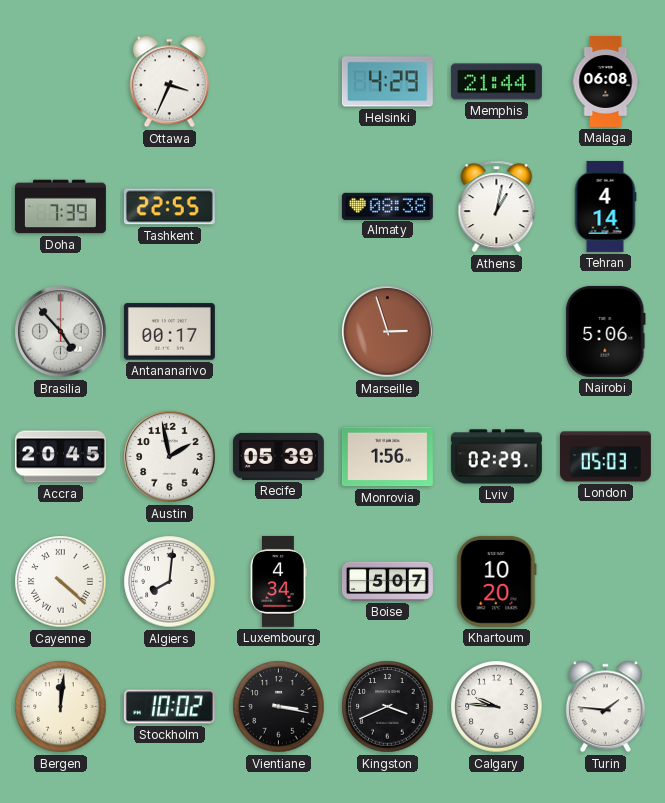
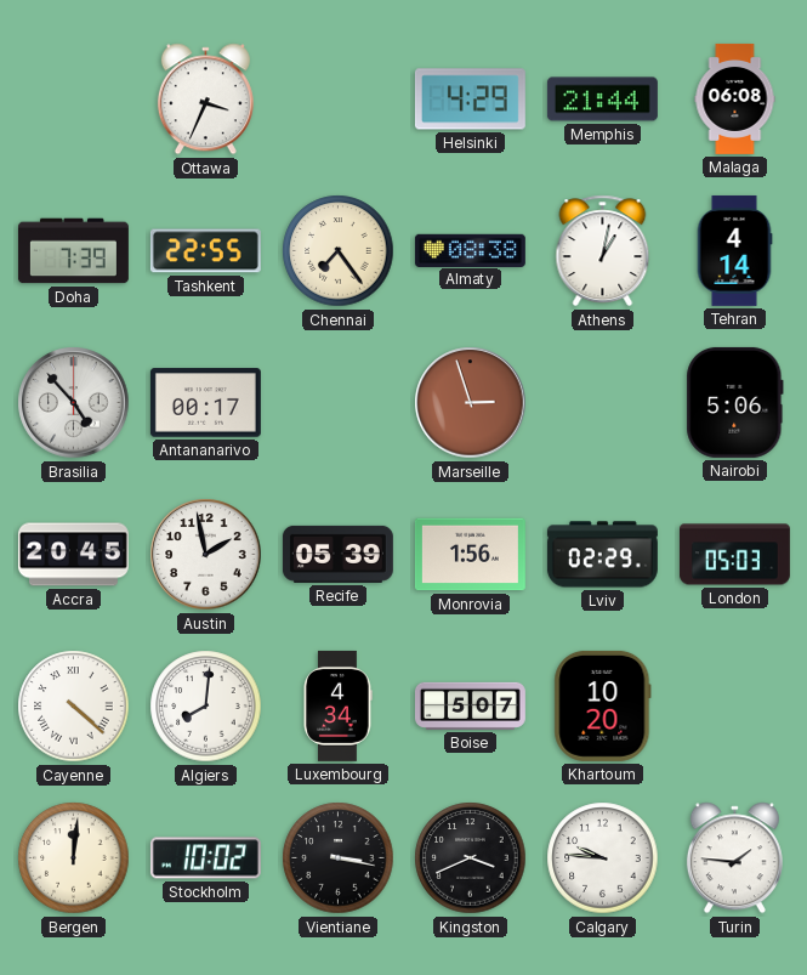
Chennai: none -> 7:24 (339, 251)
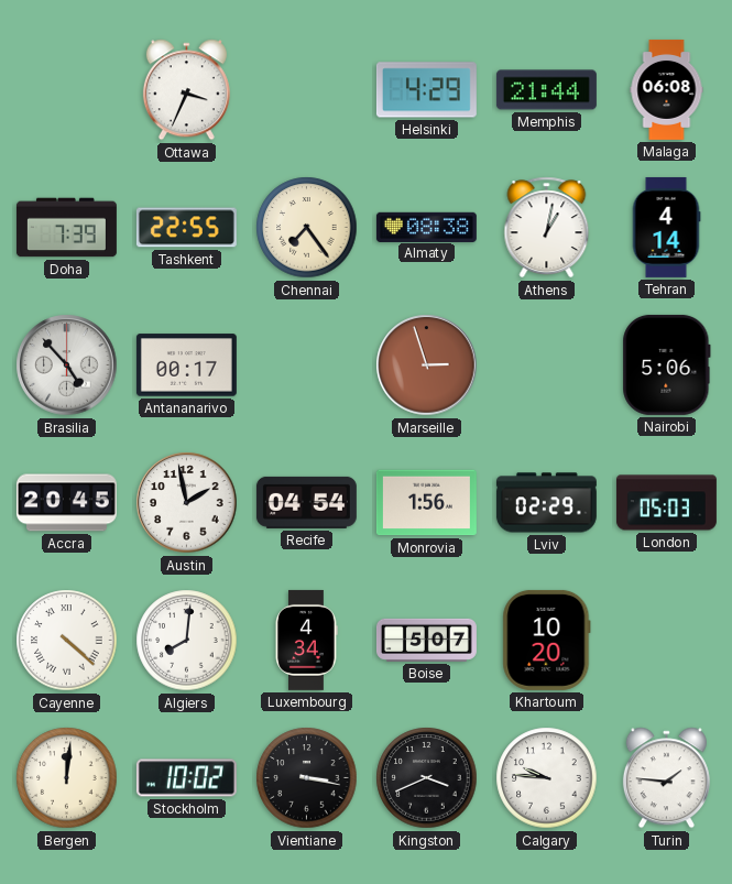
Recife: 05:39 -> 04:54 (306, 502)
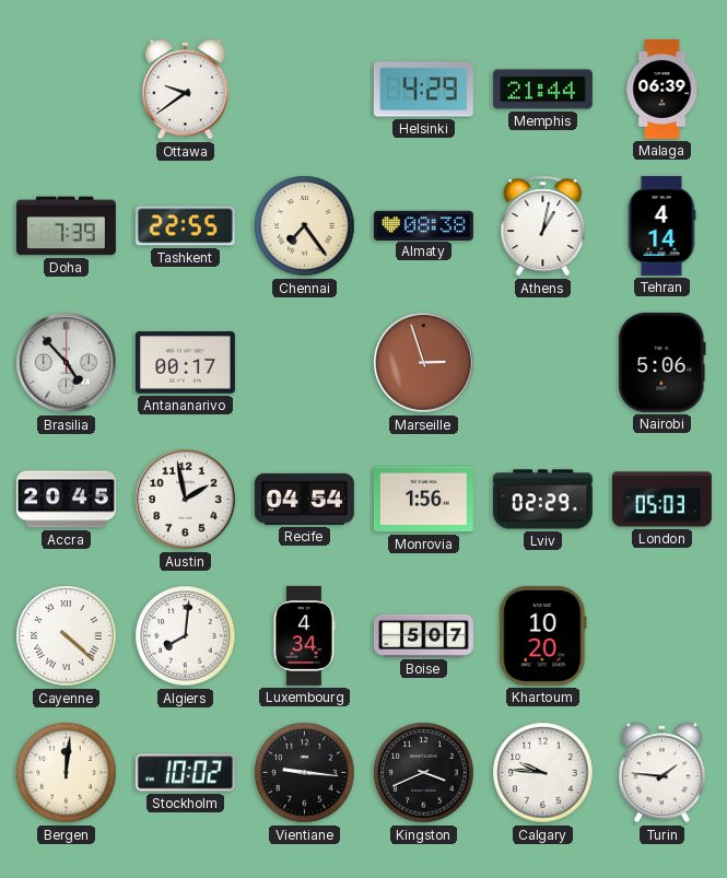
Ottawa: 3:34 -> 9:39 (185, 90)
Malaga: 06:08 -> 06:39 (662, 89)
Vientiane: 3:17 -> 9:16 (305, 773)
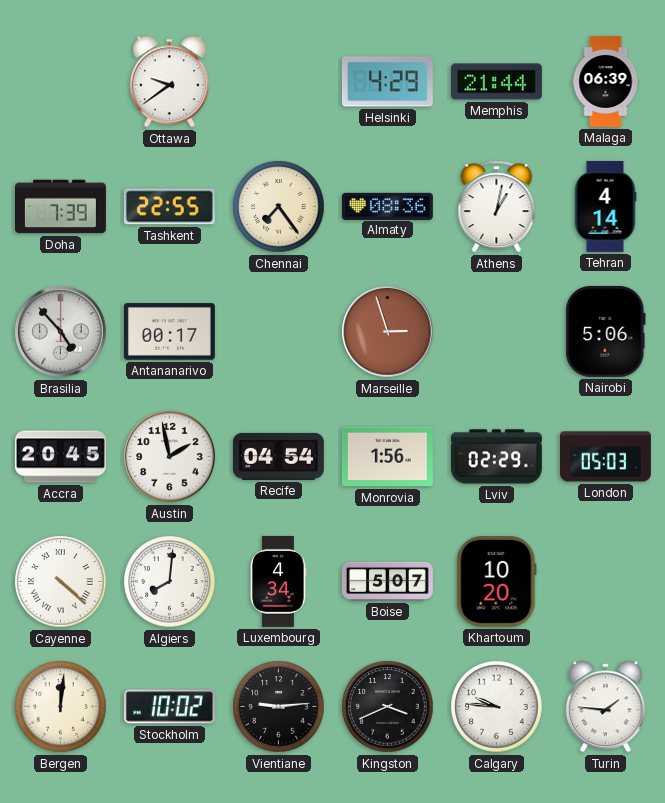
Almaty: 08:38 -> 08:36 (387, 206)
Vientiane: 9:16 -> 9:14 (279, 707)
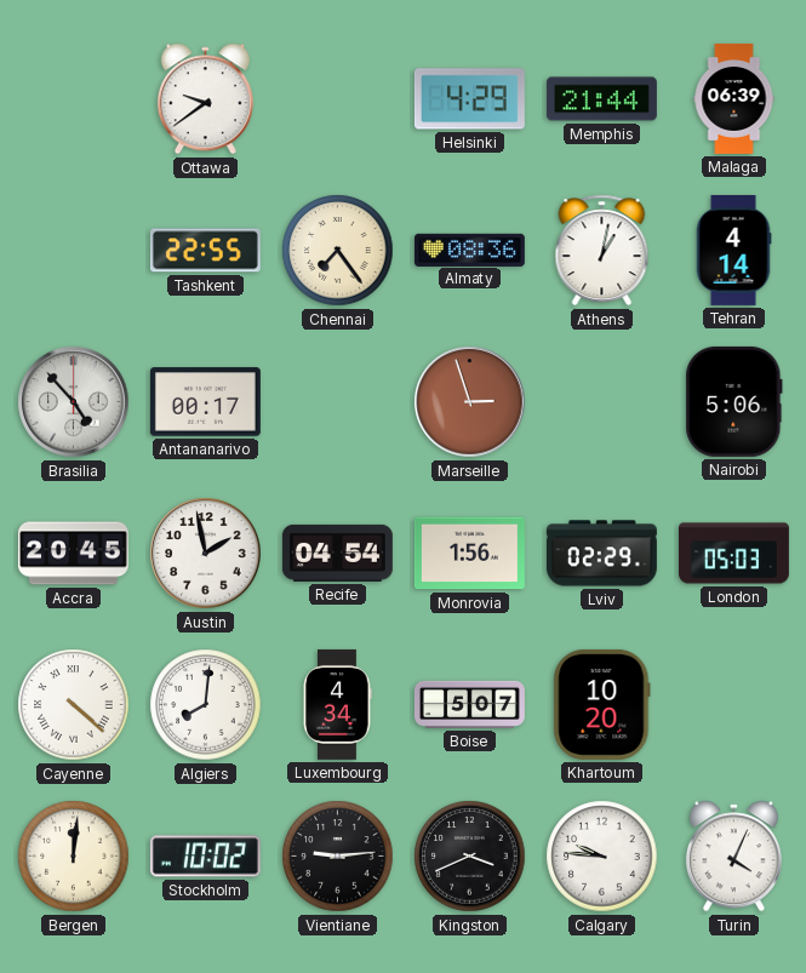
Doha: 7:39 -> none (60, 207)
Turin: 1:46 -> 4:04 (733, 857)
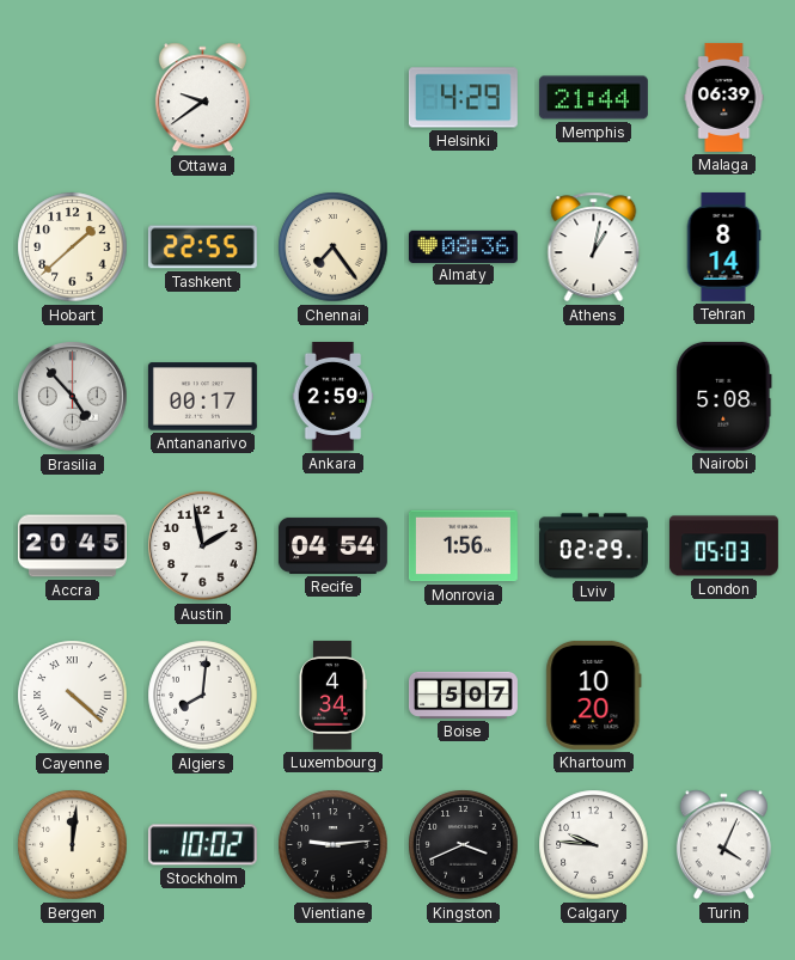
Hobart: none -> 1:38 (73, 247)
Tehran: 4:14 -> 8:14 (723, 246)
Ankara: none -> 2:59 (334, 396)
Marseille: 2:57 -> none (470, 402)
Nairobi: 5:06 -> 5:08 (724, 396)
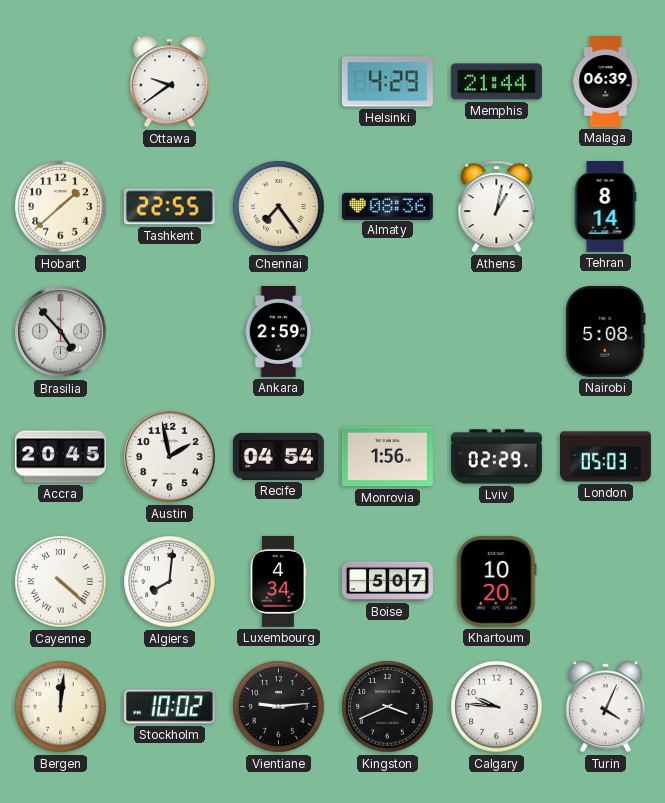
Antananarivo: 00:17 -> none (202, 397)
